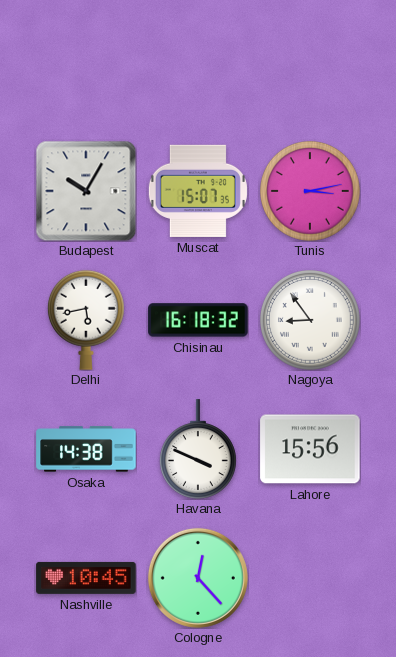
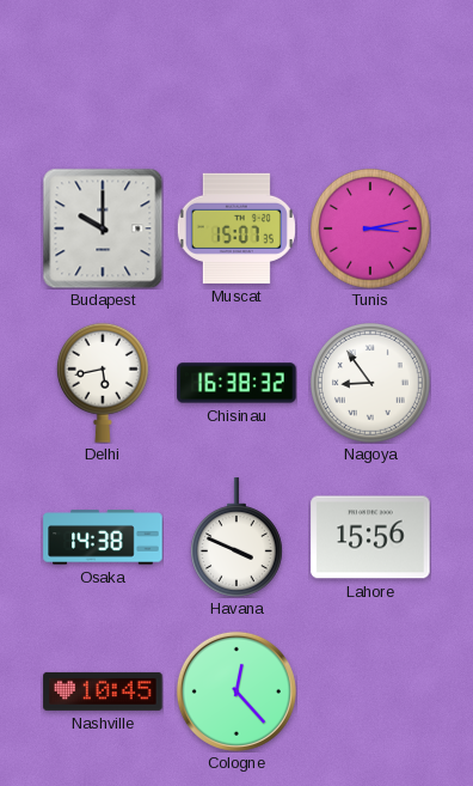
Budapest: 10:05 -> 10:00 (103, 229)
Chisinau: 16:18 -> 16:38 (236, 383)
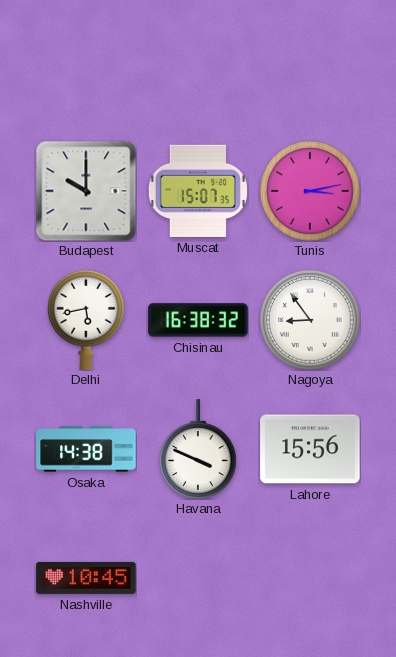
Cologne: 12:23 -> none (236, 691)
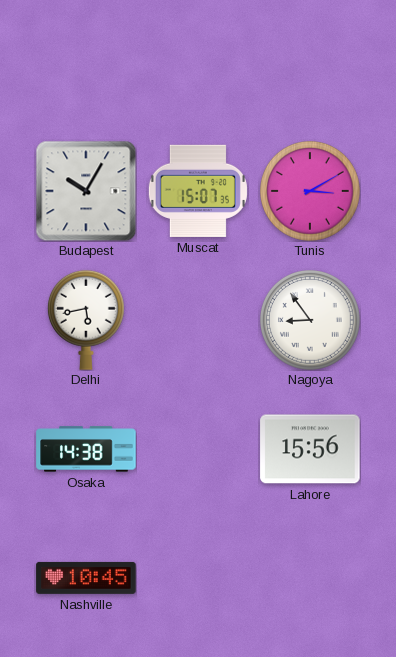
Budapest: 10:00 -> 10:05 (86, 191)
Tunis: 3:13 -> 3:10 (311, 192)
Chisinau: 16:38 -> none (198, 320)
Havana: 3:49 -> none (198, 449)
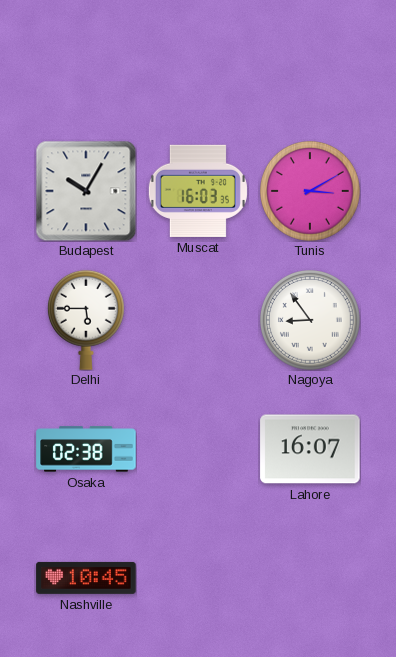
Muscat: 15:07 -> 16:03 (198, 191)
Delhi: 5:43 -> 5:45 (86, 320)
Osaka: 14:38 -> 02:38 (86, 449)
Lahore: 15:56 -> 16:07 (310, 449)
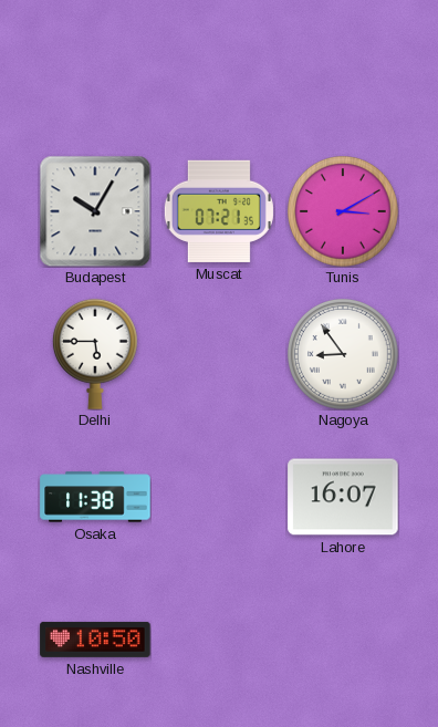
Muscat: 16:03 -> 07:21 (219, 211)
Osaka: 02:38 -> 11:38 (95, 497)
Nashville: 10:45 -> 10:50 (95, 640)
